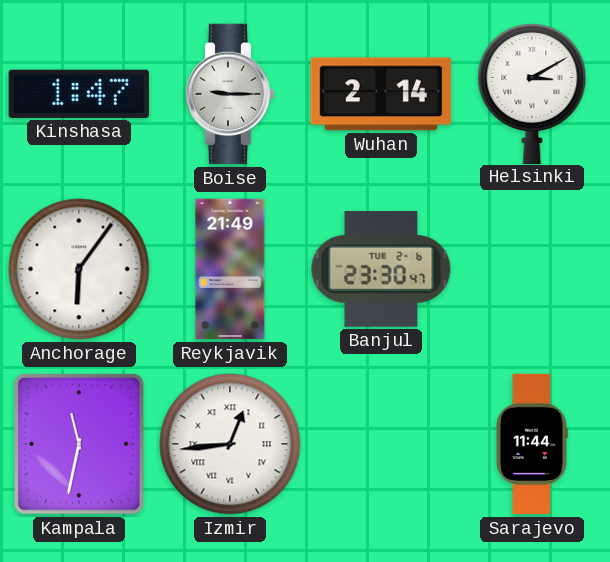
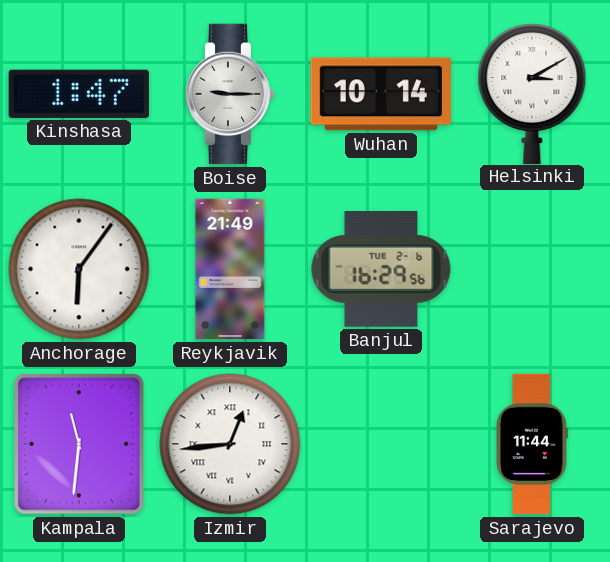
Wuhan: 2:14 -> 10:14 (380, 94)
Banjul: 23:30 -> 16:29 (381, 269)
Kampala: 11:32 -> 11:31 (80, 444)
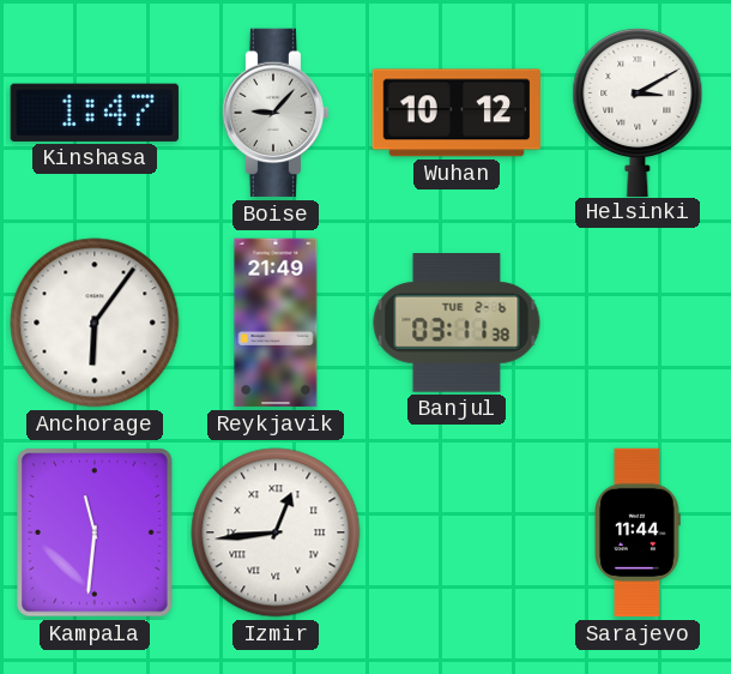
Boise: 9:15 -> 9:07 (276, 113)
Wuhan: 10:14 -> 10:12 (455, 113)
Banjul: 16:29 -> 03:11 (457, 323)
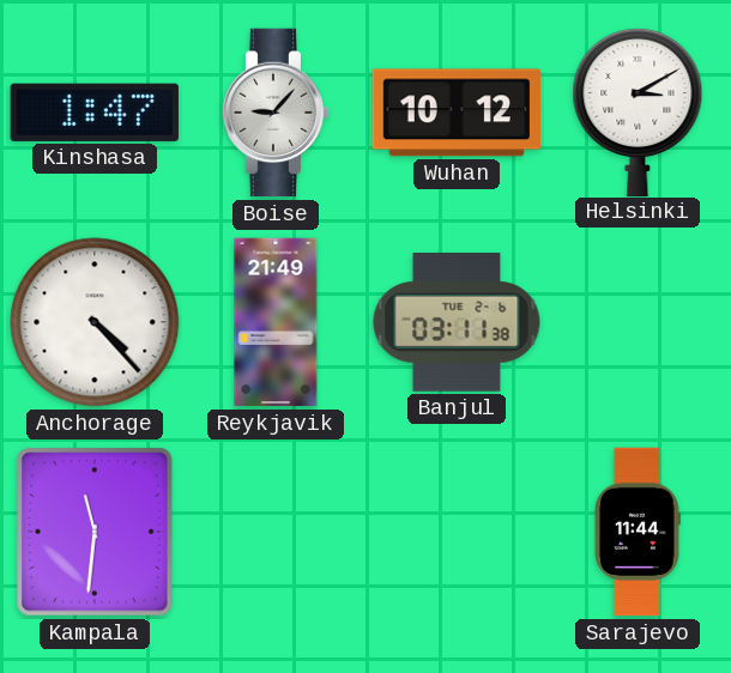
Anchorage: 6:06 -> 4:23 (95, 322)
Izmir: 12:44 -> none (276, 532)
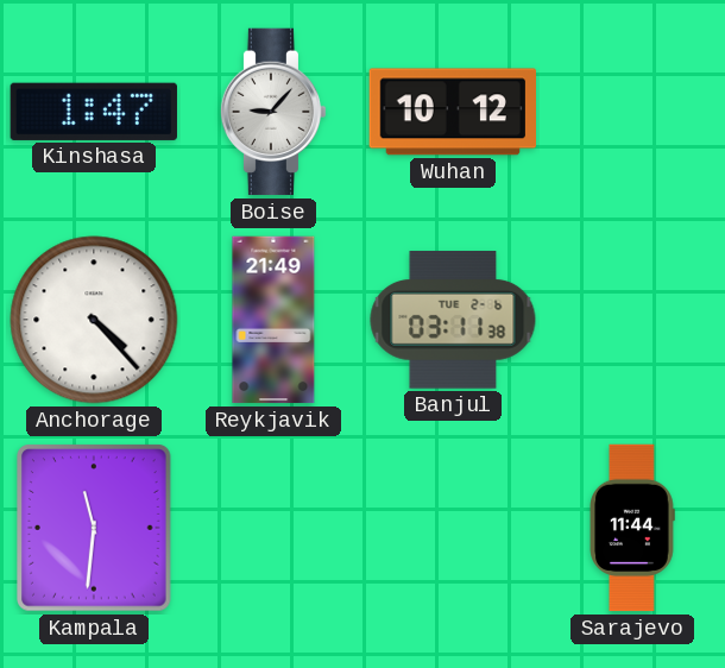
Helsinki: 3:10 -> none (638, 111)
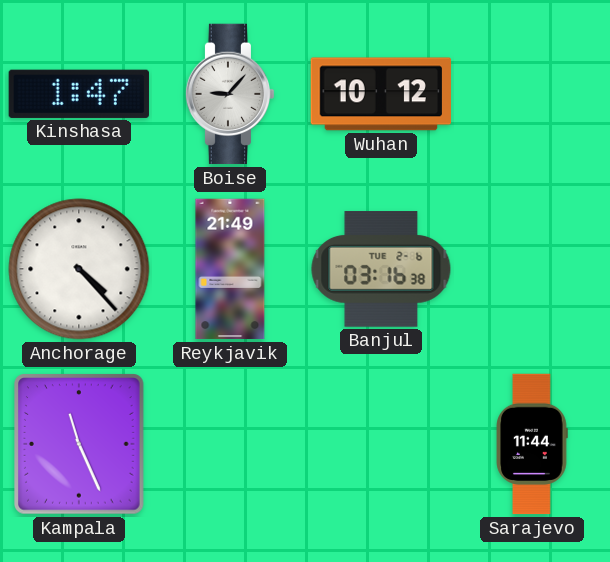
Banjul: 03:11 -> 03:16 (381, 269)
Kampala: 11:31 -> 11:26 (80, 444)
